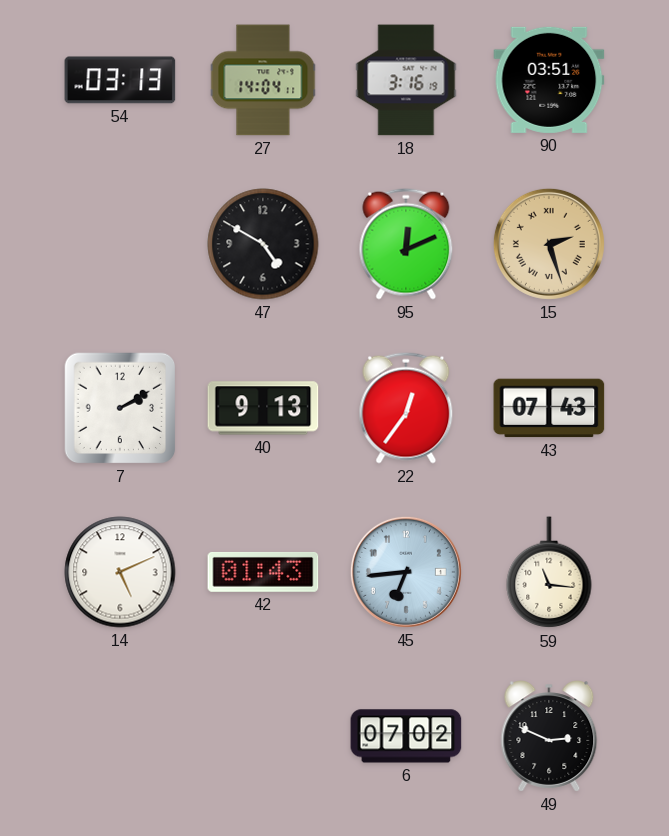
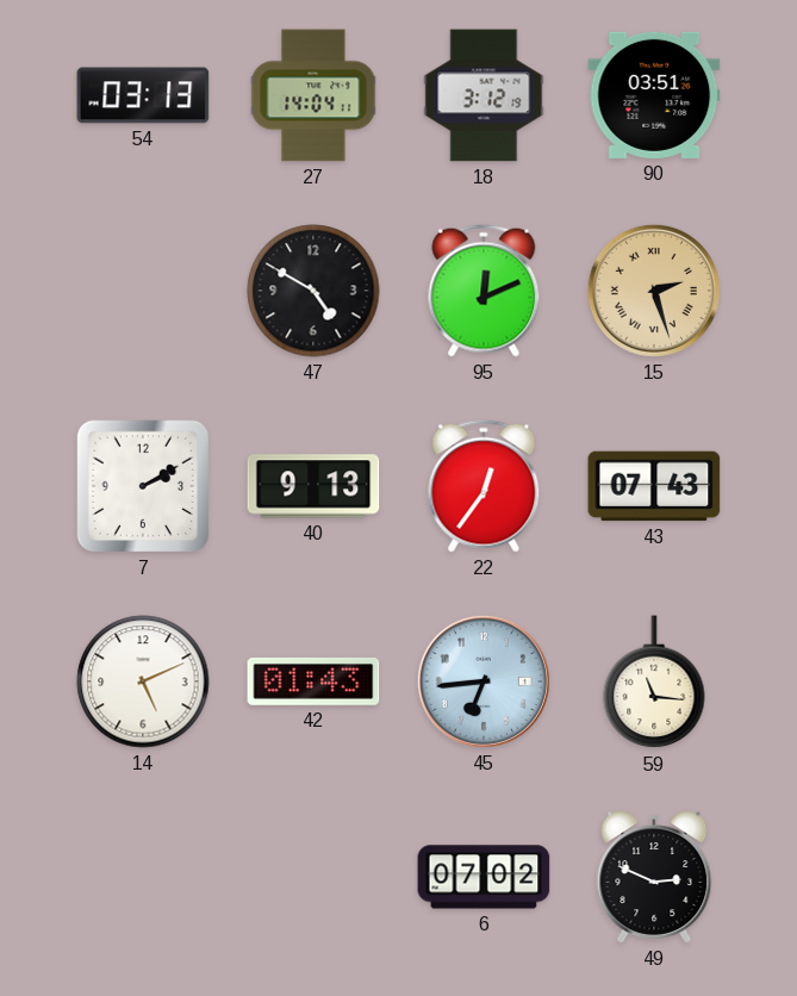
18: 3:16 -> 3:12 (484, 95)
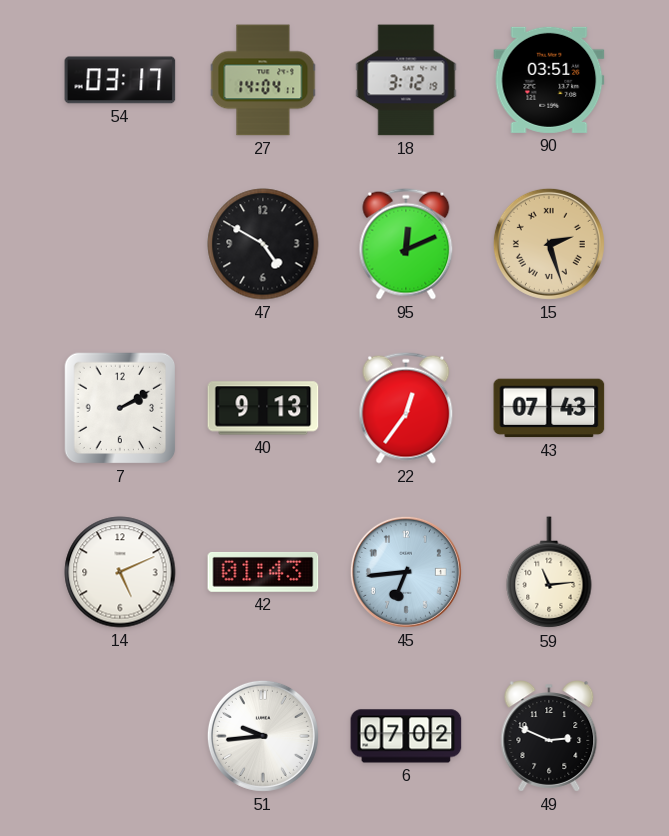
54: 03:13 -> 03:17 (120, 80)
59: 11:16 -> 11:14 (549, 573)
51: none -> 9:44 (263, 736)
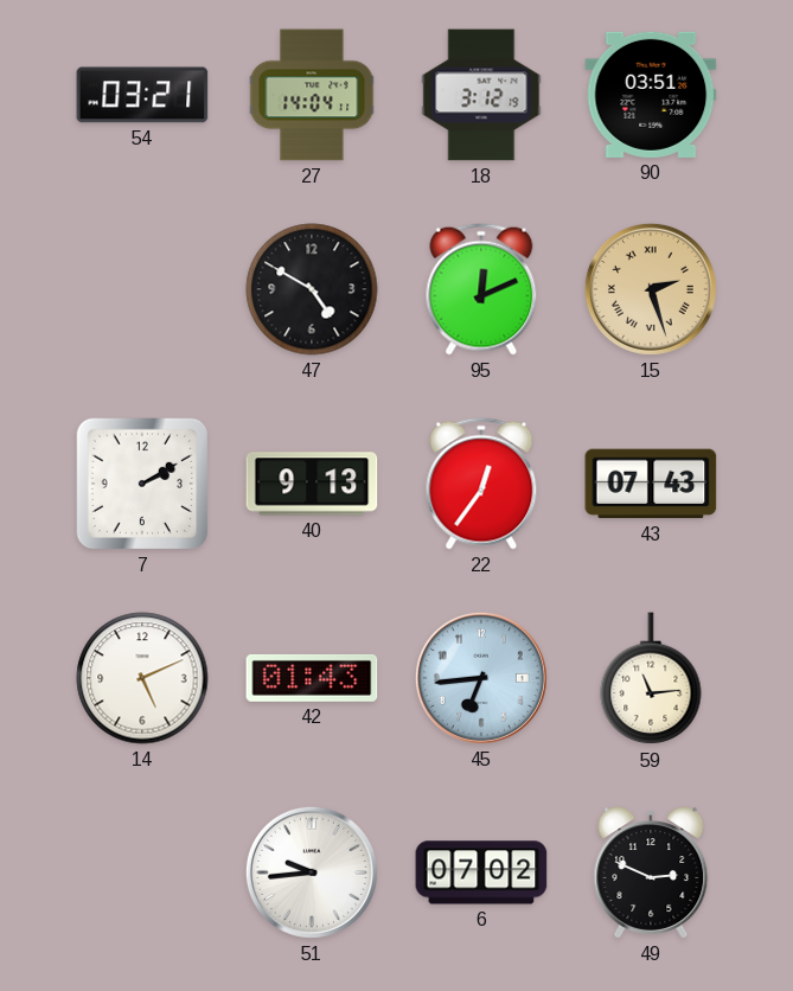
54: 03:17 -> 03:21 (142, 95)
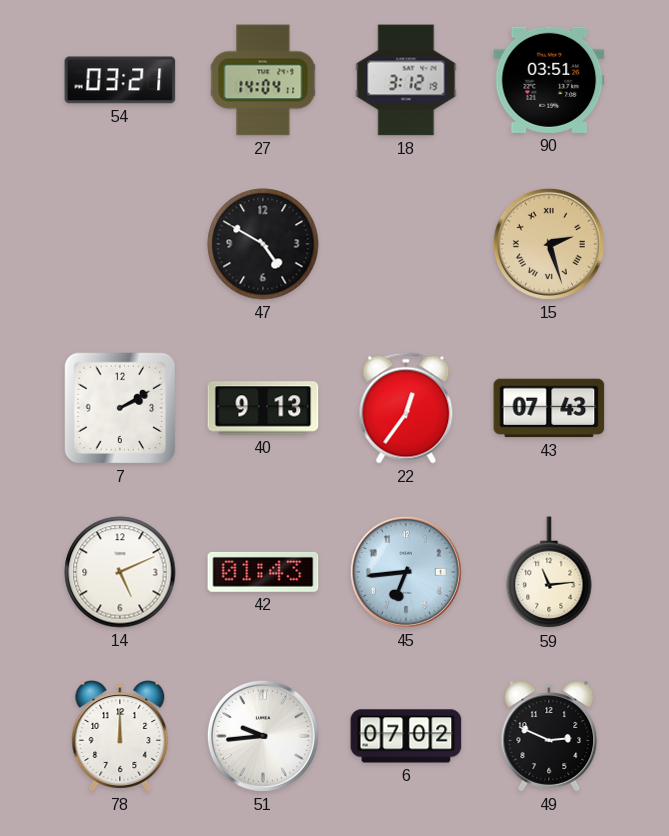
95: 12:11 -> none (481, 289)
78: none -> 12:00 (120, 736)
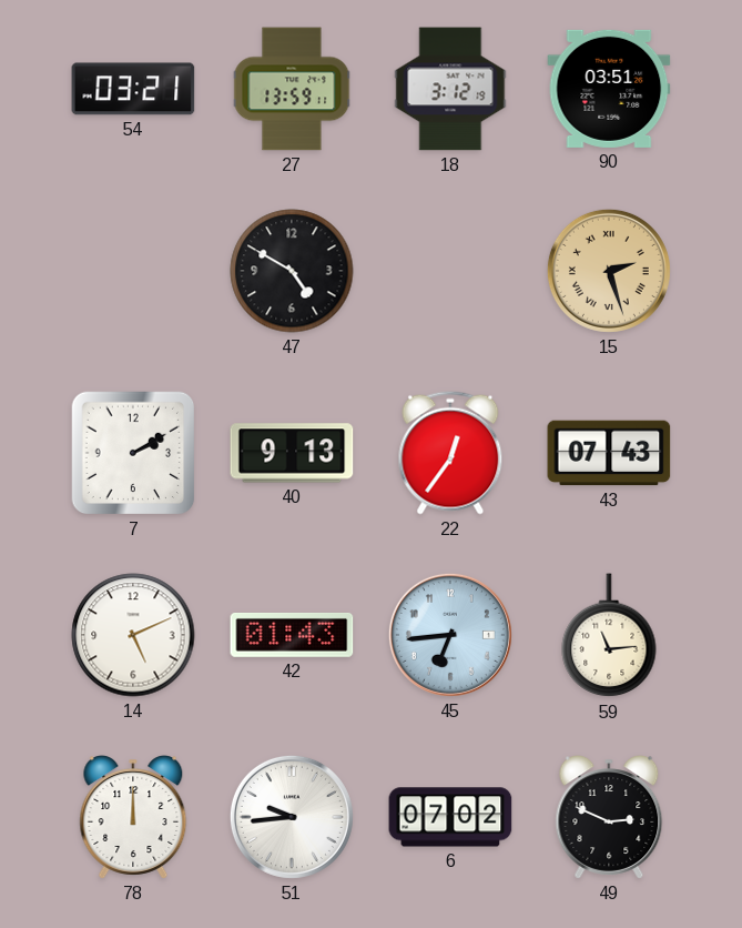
27: 14:04 -> 13:59 (292, 89)
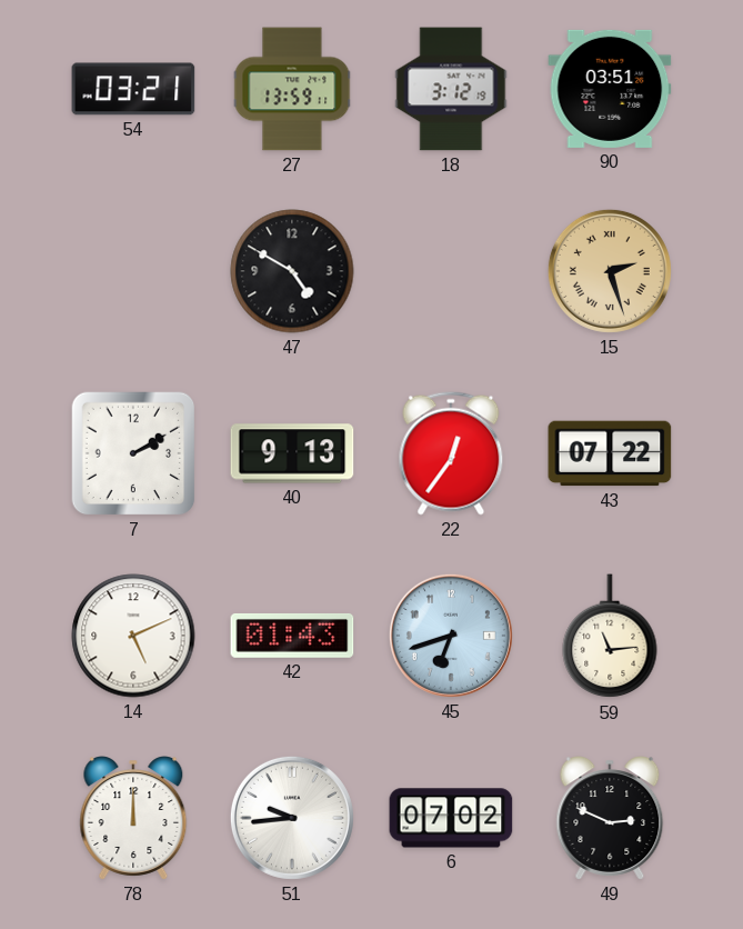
43: 07:43 -> 07:22 (610, 453)
45: 6:44 -> 6:42 (451, 636)
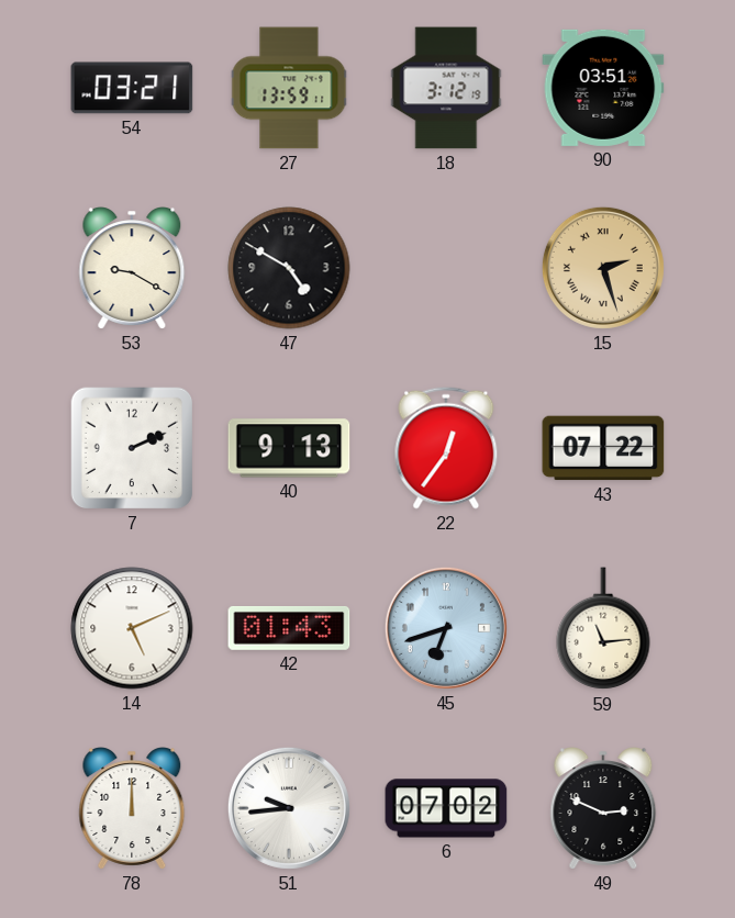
53: none -> 9:20 (132, 268)
7: 2:10 -> 2:11 (132, 448)
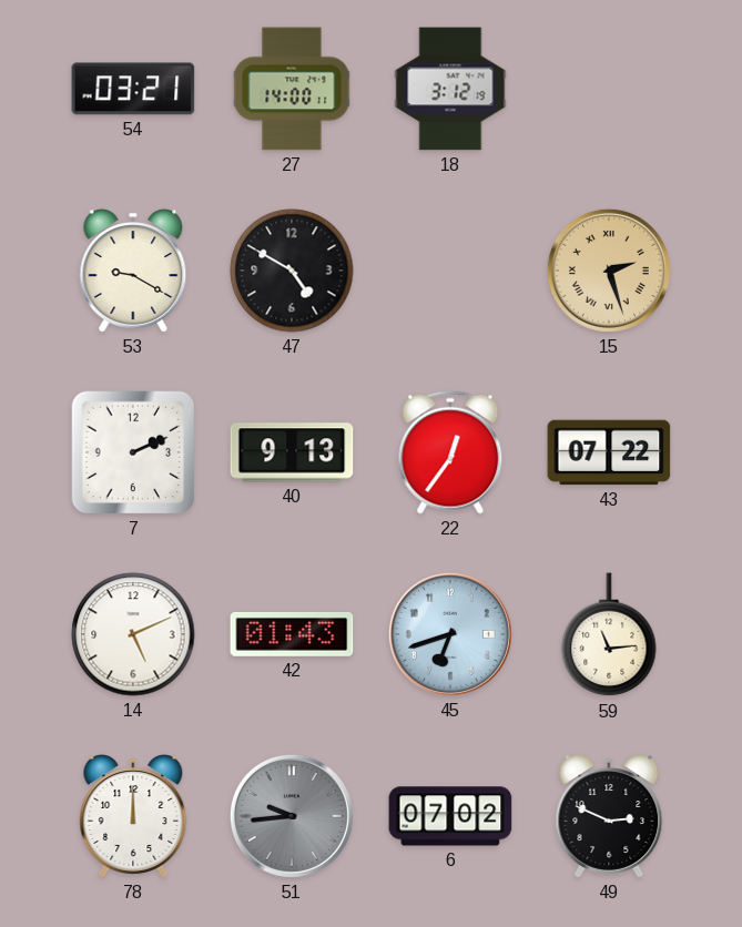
27: 13:59 -> 14:00 (292, 89)
90: 03:51 -> none (603, 88)
51 dial: white -> grey (292, 816)
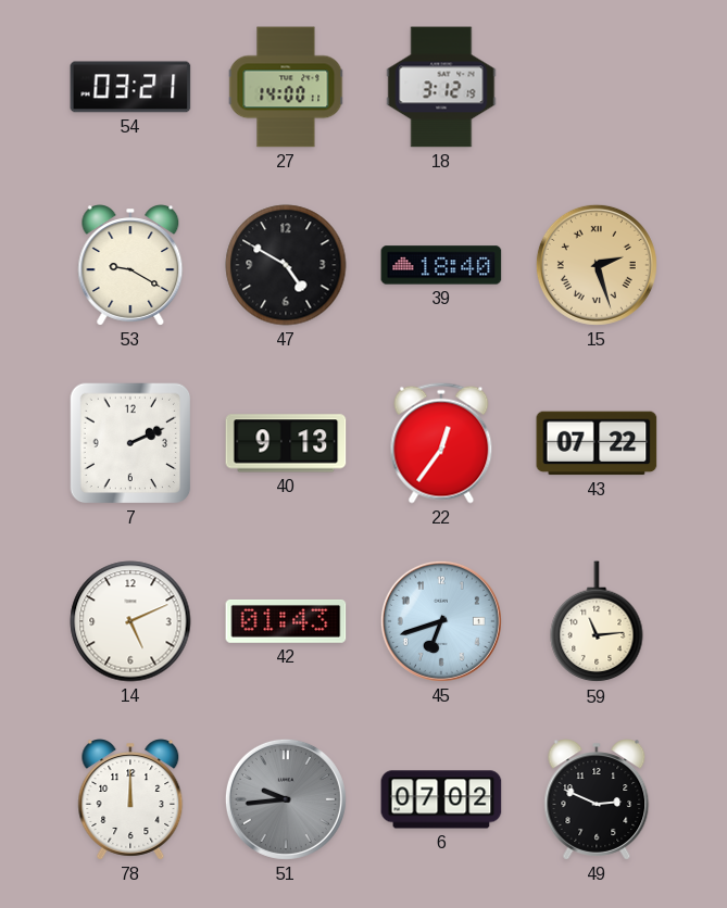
39: none -> 18:40 (441, 265)
